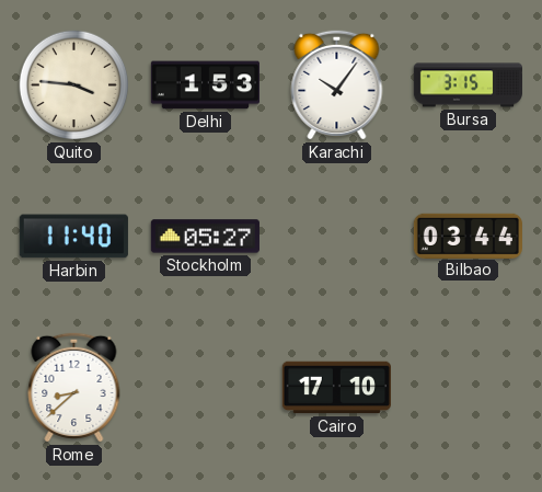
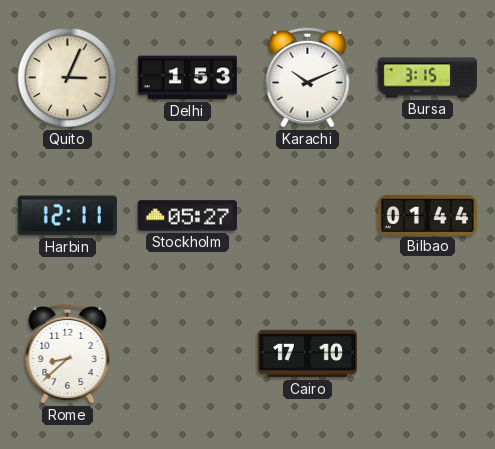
Quito: 3:46 -> 3:04 (68, 78)
Karachi: 10:06 -> 10:11 (308, 77)
Harbin: 11:40 -> 12:11 (67, 216)
Bilbao: 03:44 -> 01:44 (427, 215)
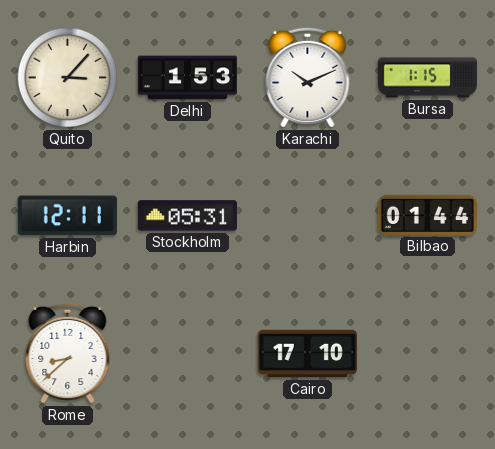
Quito: 3:04 -> 3:07 (68, 78)
Bursa: 3:15 -> 1:15 (427, 78)
Stockholm: 05:27 -> 05:31 (187, 216)
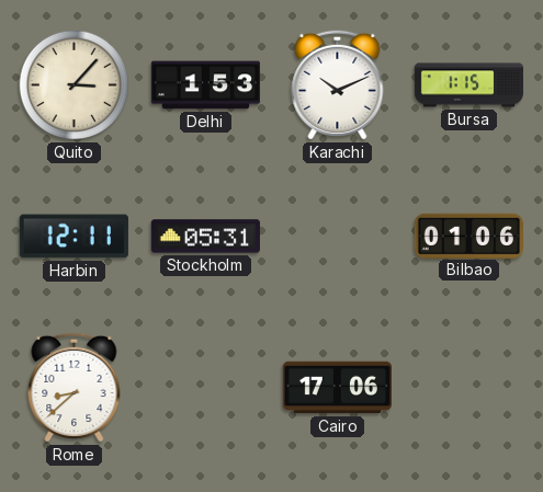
Bilbao: 01:44 -> 01:06 (468, 236)
Cairo: 17:10 -> 17:06 (337, 388)
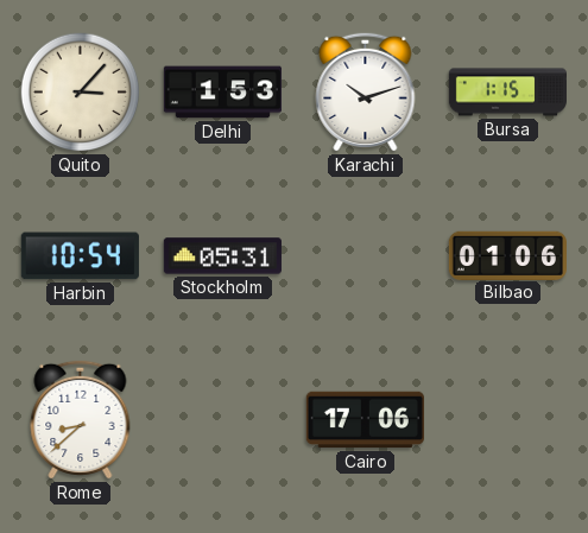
Karachi: 10:11 -> 10:12 (366, 91)
Harbin: 12:11 -> 10:54 (80, 256)
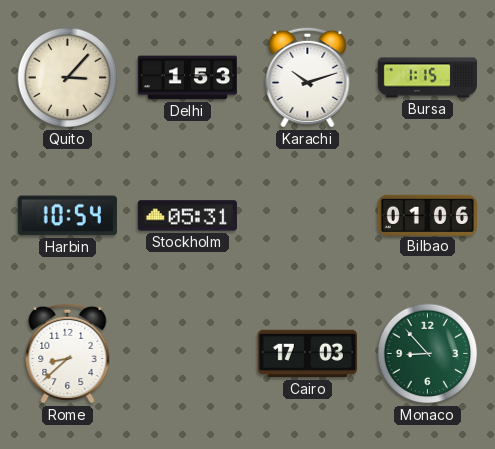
Cairo: 17:06 -> 17:03 (307, 354)
Monaco: none -> 8:53 (428, 354)
